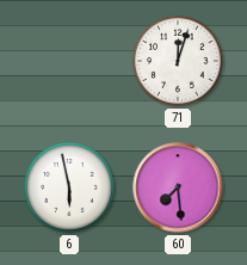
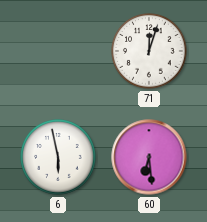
60: 7:29 -> 6:29 (149, 157)
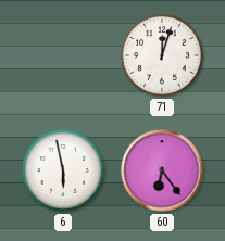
60: 6:29 -> 6:24 (162, 170)
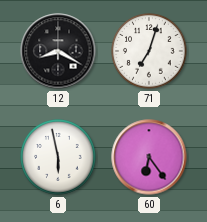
12: none -> 8:20 (58, 51)
71: 12:03 -> 7:03 (149, 51)
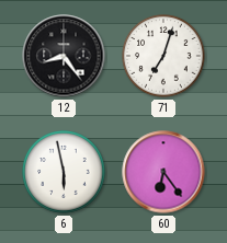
12: 8:20 -> 8:24 (64, 56)
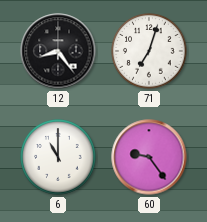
6: 5:58 -> 11:00 (58, 157)
60: 6:24 -> 9:24 (149, 157)
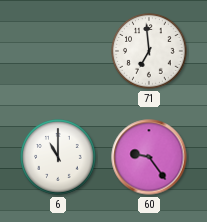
12: 8:24 -> none (58, 51)
71: 7:03 -> 6:59 (149, 51)
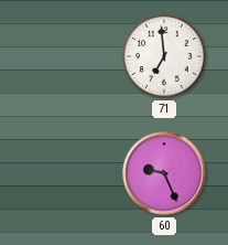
6: 11:00 -> none (58, 157)
60: 9:24 -> 9:26 (164, 173)
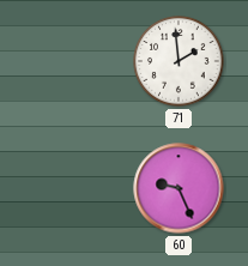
71: 6:59 -> 1:59 (179, 61)
